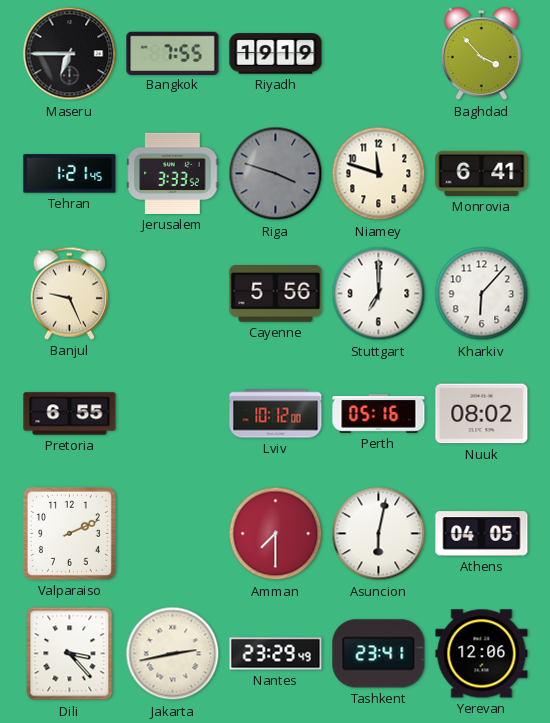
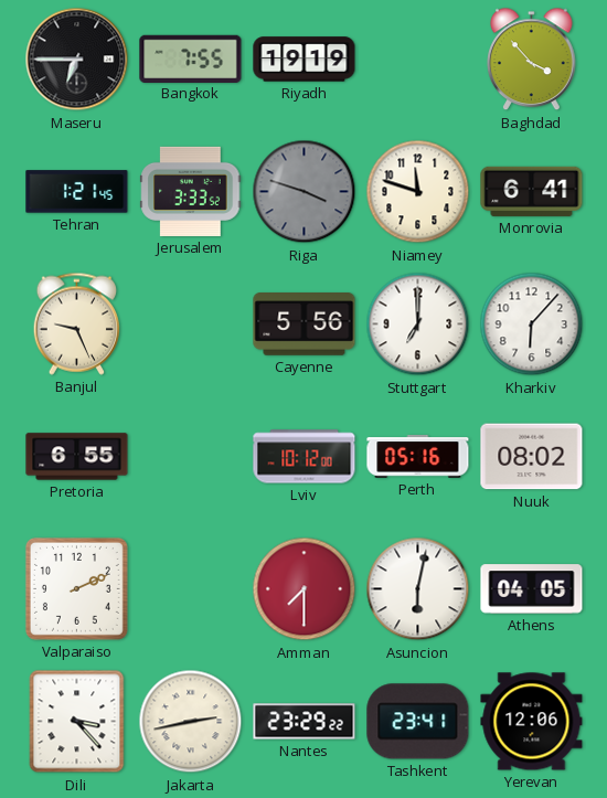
Nantes: 23:29:49 -> 23:29:22 (305, 722)
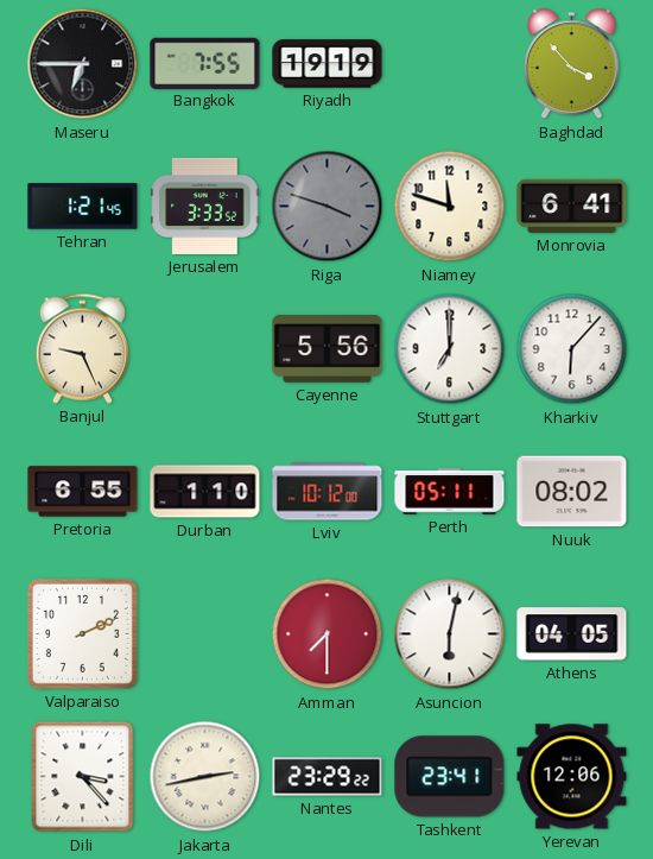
Durban: none -> 1:10 (205, 492)
Perth: 05:16 -> 05:11 (450, 492)
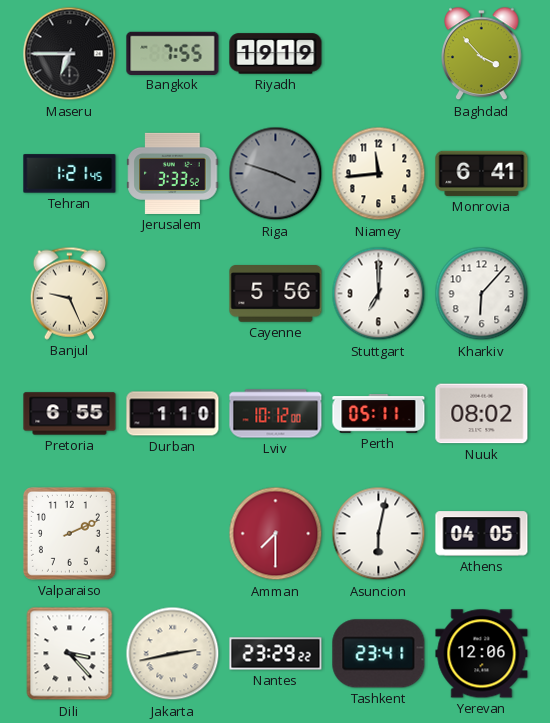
Niamey: 11:48 -> 11:44 (379, 174)
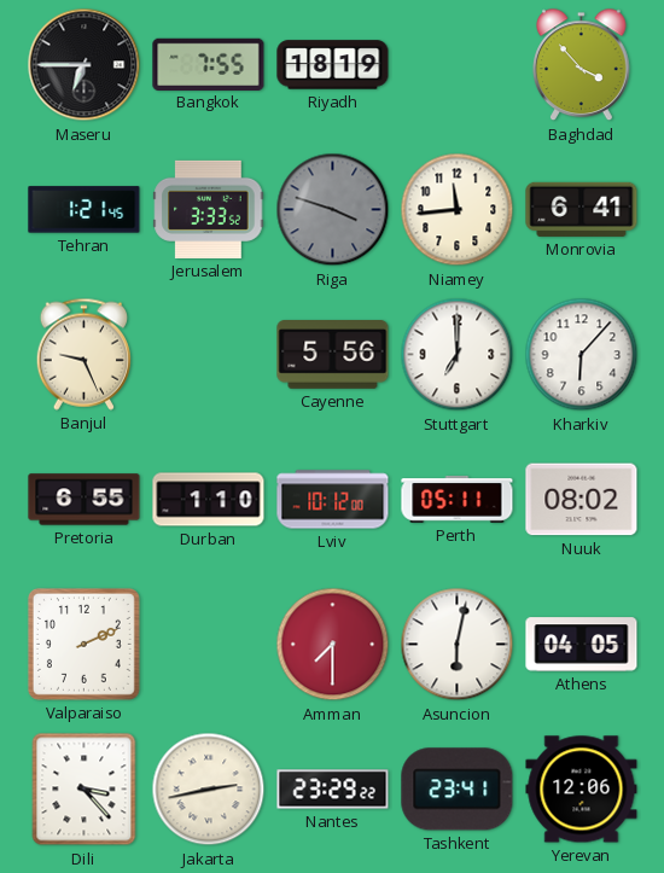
Riyadh: 19:19 -> 18:19 (333, 65)
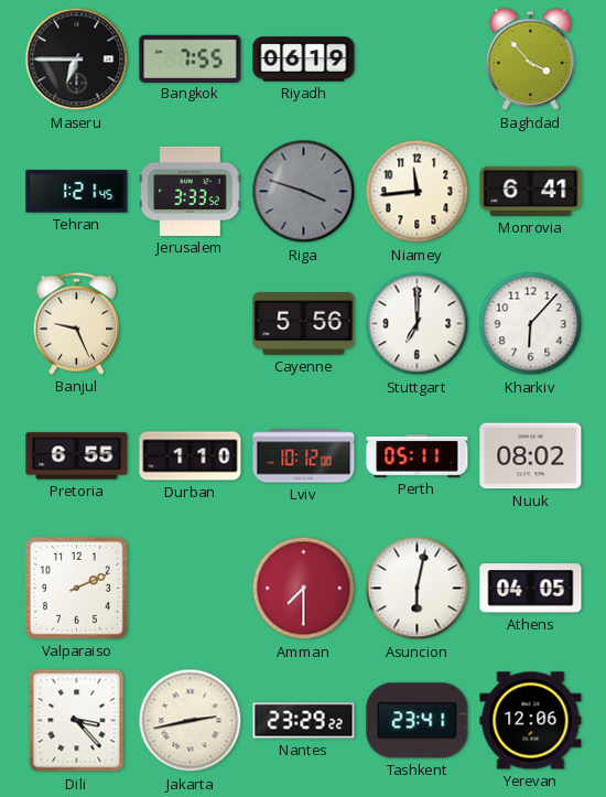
Riyadh: 18:19 -> 06:19 (304, 60)
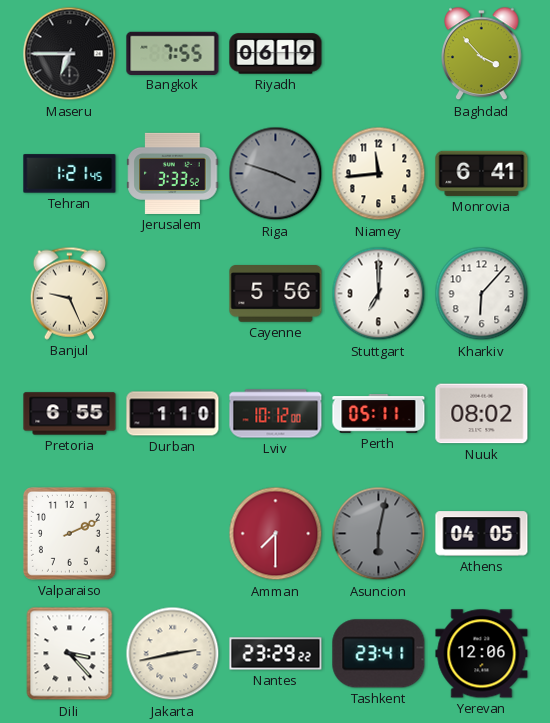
Asuncion dial: white -> grey (379, 534)
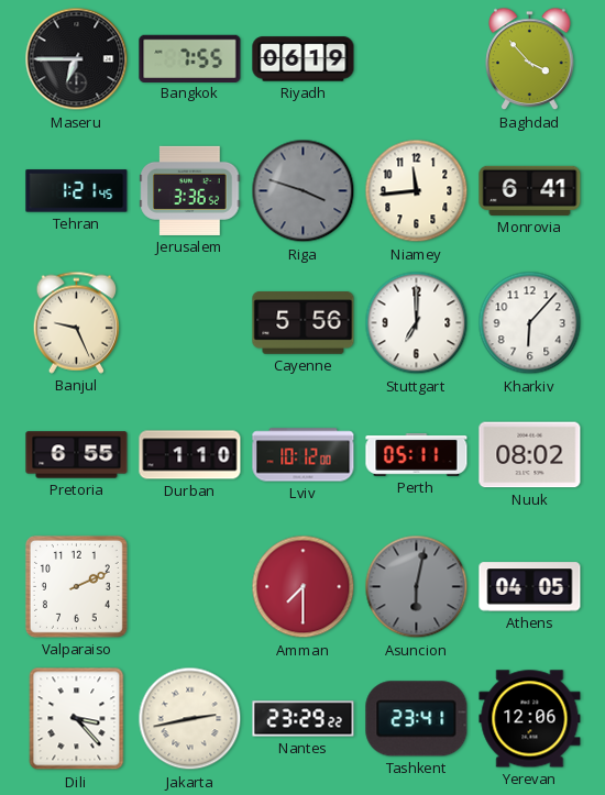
Jerusalem: 3:33 -> 3:36 (190, 190)
